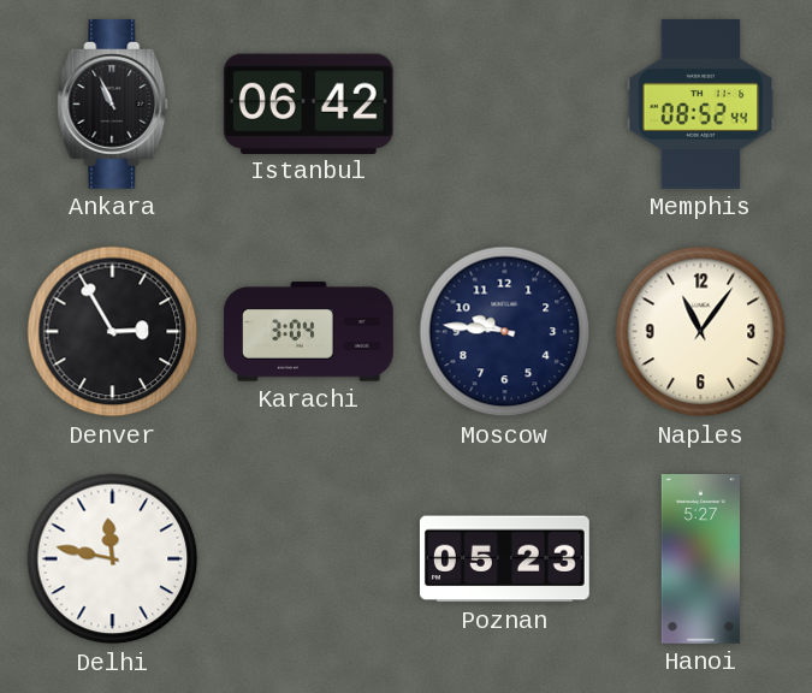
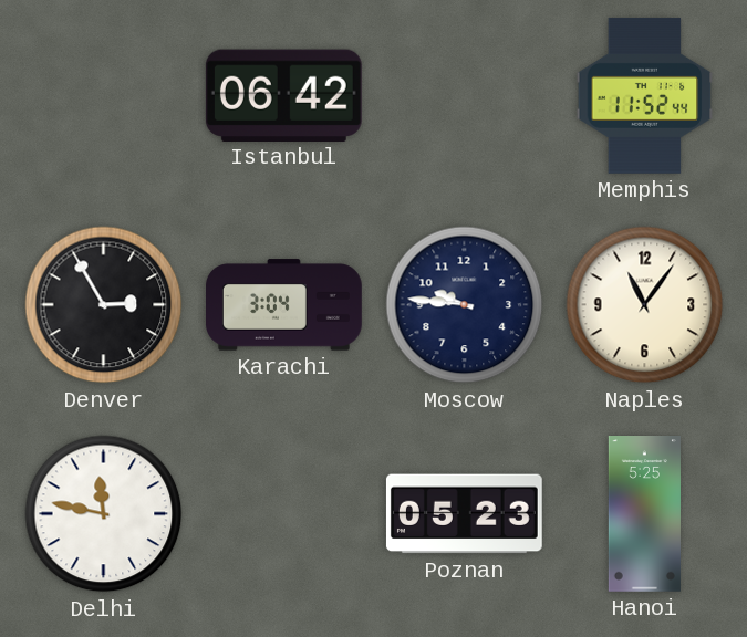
Ankara: 10:56 -> none (113, 103)
Memphis: 08:52 -> 11:52 (645, 96)
Hanoi: 5:27 -> 5:25 (644, 514)
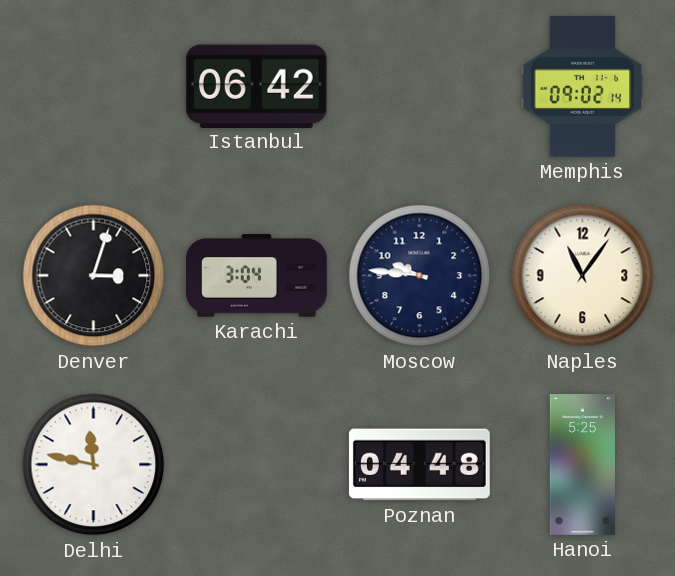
Memphis: 11:52 -> 09:02 (583, 87)
Denver: 2:55 -> 3:03 (94, 276)
Poznan: 05:23 -> 04:48 (419, 465)
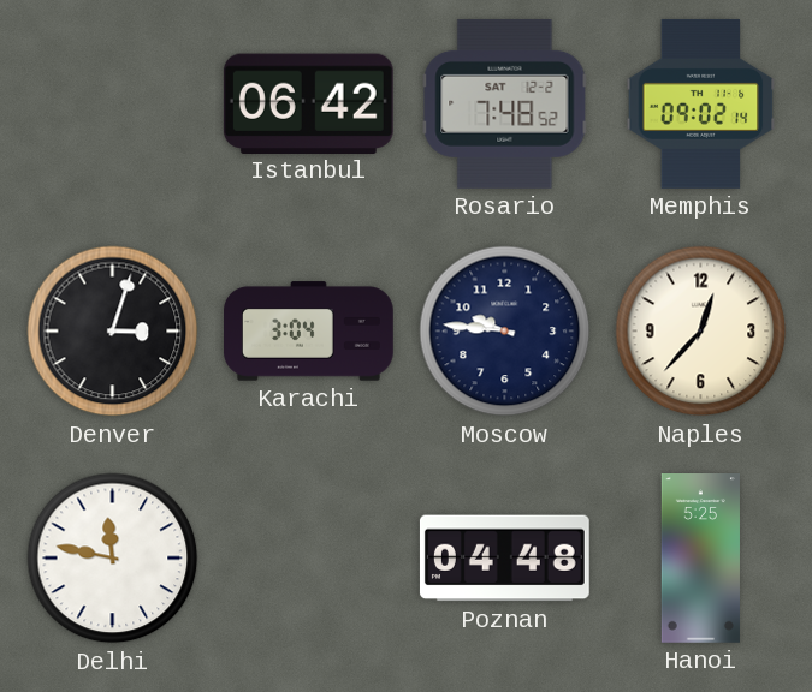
Rosario: none -> 7:48 (505, 103)
Naples: 11:06 -> 12:37 (701, 332)
